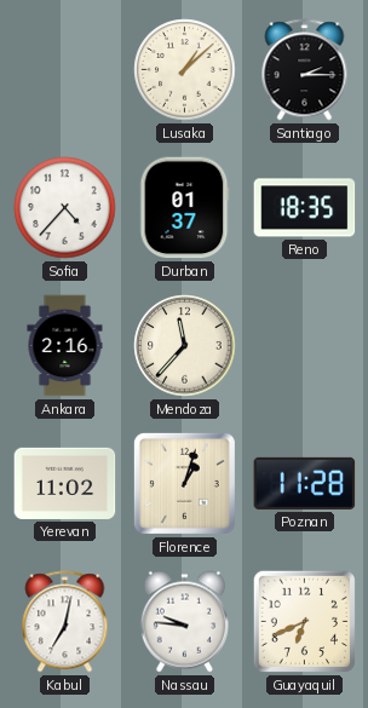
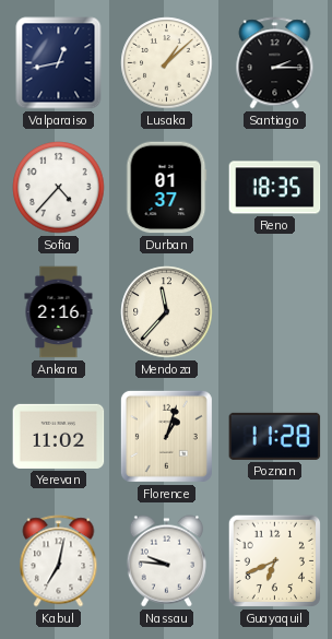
Valparaiso: none -> 12:43 (59, 63)
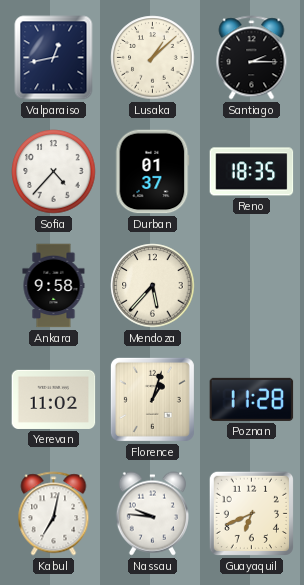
Ankara: 2:16 -> 9:58 (54, 286)
Mendoza: 11:37 -> 5:37 (153, 286)
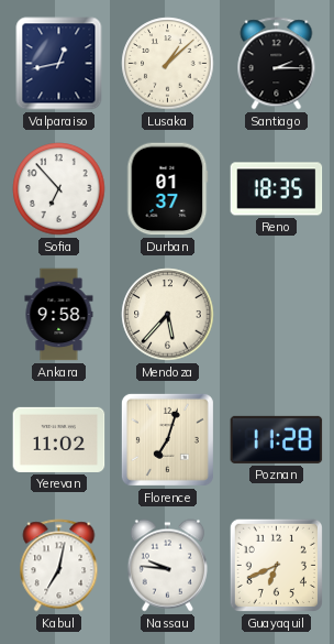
Sofia: 4:37 -> 6:53 (59, 189)
Florence: 1:03 -> 7:03 (167, 439)
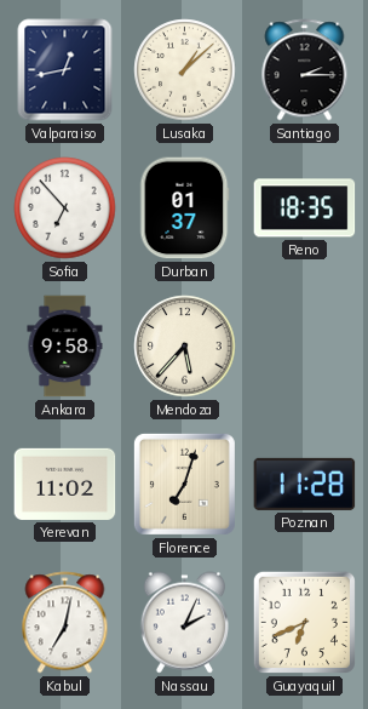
Nassau: 9:46 -> 2:04 (184, 623)
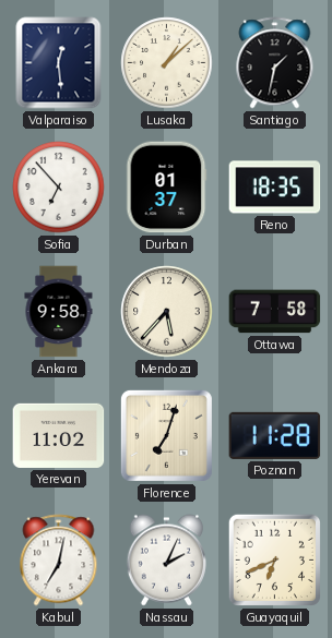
Valparaiso: 12:43 -> 12:29 (59, 63)
Santiago: 2:15 -> 1:32 (275, 63)
Ottawa: none -> 7:58 (275, 312)
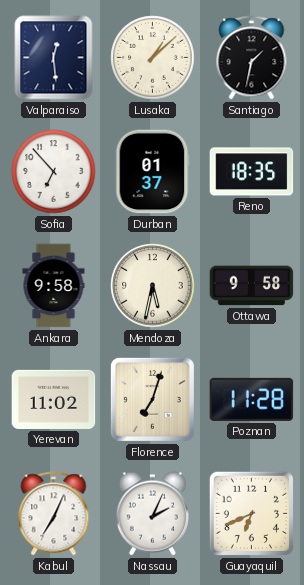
Mendoza: 5:37 -> 5:32 (153, 286)
Ottawa: 7:58 -> 9:58 (252, 286)
Kabul: 7:02 -> 7:04 (54, 514)
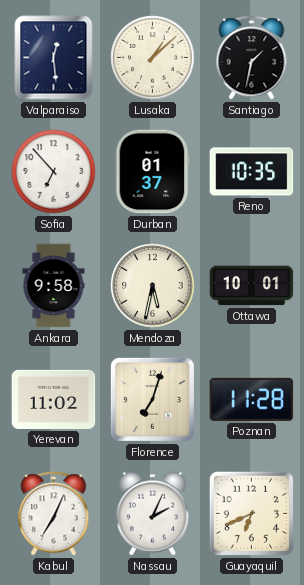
Reno: 18:35 -> 10:35 (252, 172)
Ottawa: 9:58 -> 10:01 (252, 286)
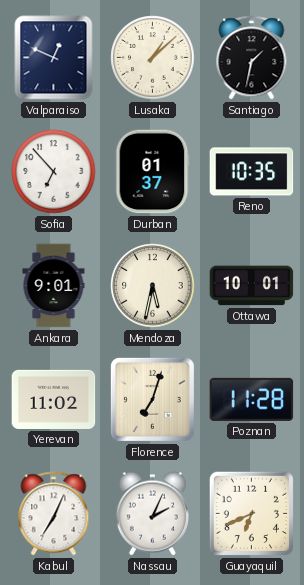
Valparaiso: 12:29 -> 12:49 (54, 58)
Ankara: 9:58 -> 9:01 (54, 286)
